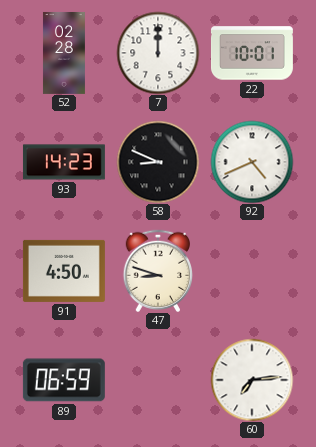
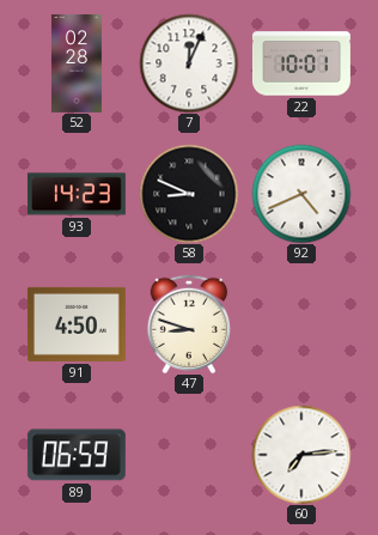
7: 12:00 -> 12:04 (189, 63)
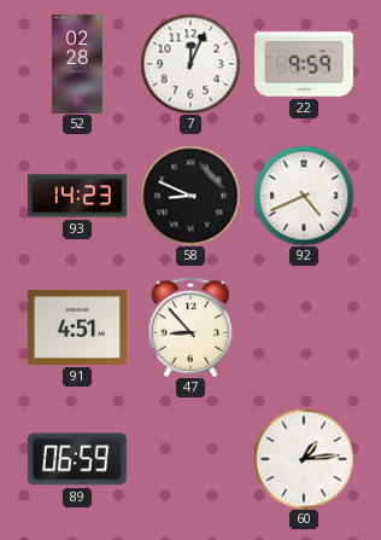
22: 10:01 -> 9:59 (304, 64)
91: 4:50 -> 4:51 (77, 327)
47: 8:48 -> 8:53 (190, 326)
60: 7:14 -> 1:14 (304, 459)
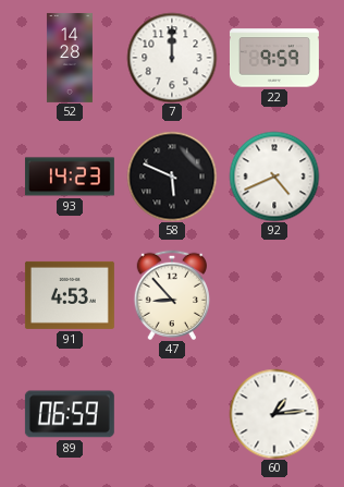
52: 02:28 -> 14:28 (70, 58)
7: 12:04 -> 12:00 (172, 58)
58: 8:49 -> 5:49 (172, 176)
91: 4:51 -> 4:53 (70, 295)
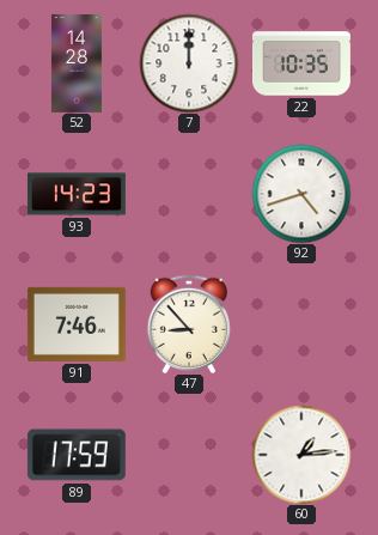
22: 9:59 -> 10:35 (301, 63)
58: 5:49 -> none (172, 176)
92: 4:41 -> 4:42 (301, 194)
91: 4:53 -> 7:46 (77, 324)
89: 06:59 -> 17:59 (77, 455)
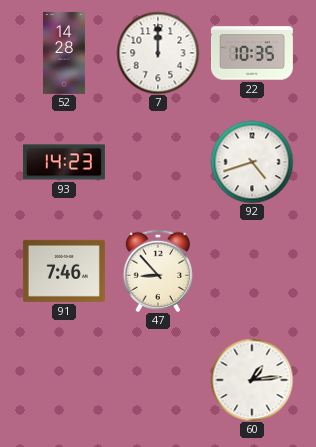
89: 17:59 -> none (77, 455)
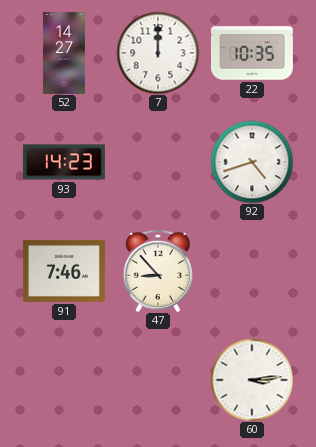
52: 14:28 -> 14:27 (64, 53)
60: 1:14 -> 3:14 (252, 380)
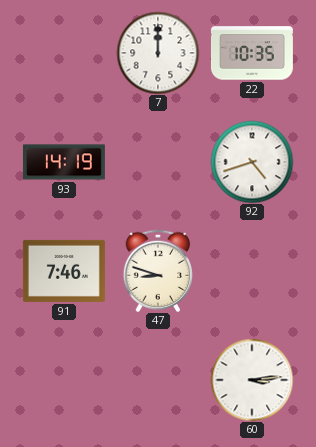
52: 14:27 -> none (64, 53)
93: 14:23 -> 14:19 (64, 162)
47: 8:53 -> 8:48 (158, 270)
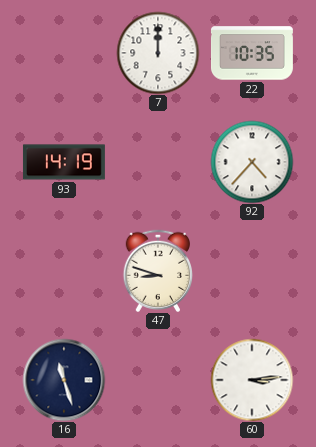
92: 4:42 -> 4:37 (252, 162)
91: 7:46 -> none (64, 271)
16: none -> 11:27 (64, 380)
